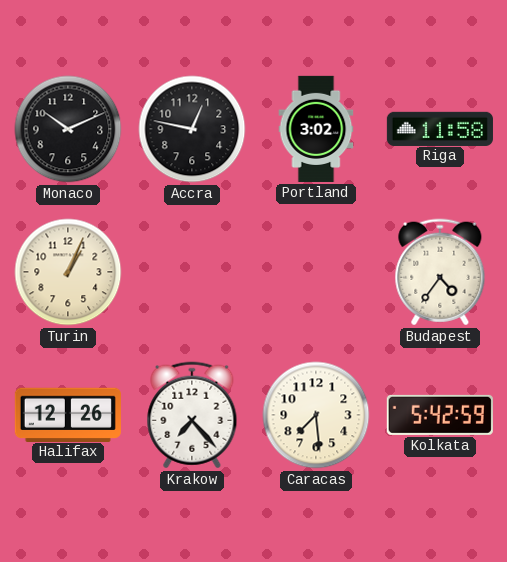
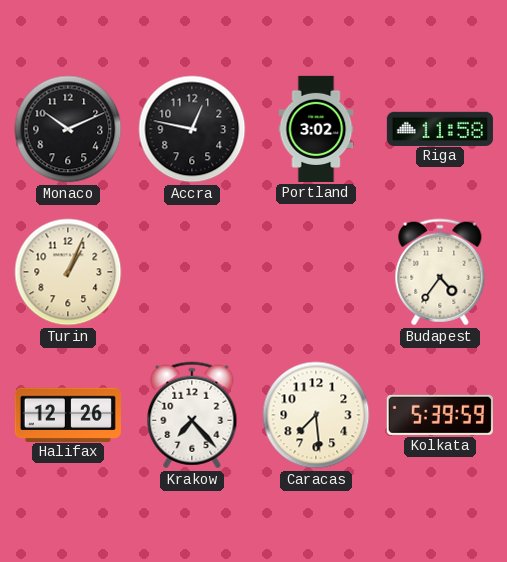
Kolkata: 5:42 -> 5:39 (440, 415)
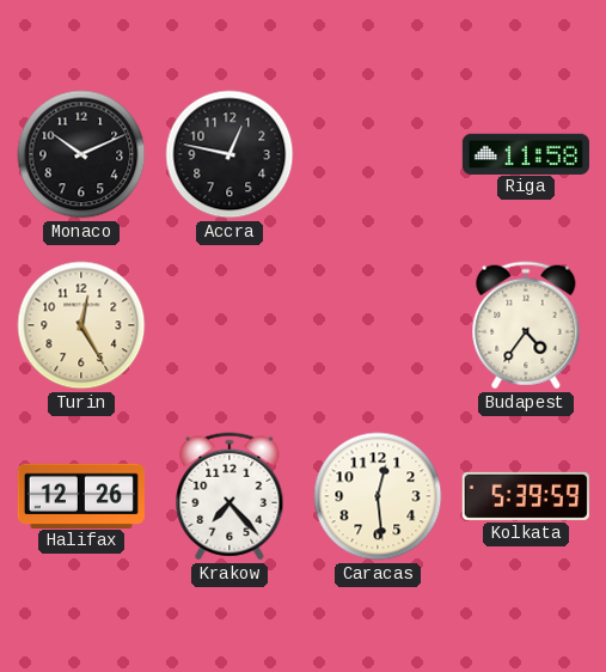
Portland: 3:02 -> none (316, 129)
Turin: 1:04 -> 12:25 (81, 325)
Caracas: 7:29 -> 12:29 (378, 496)
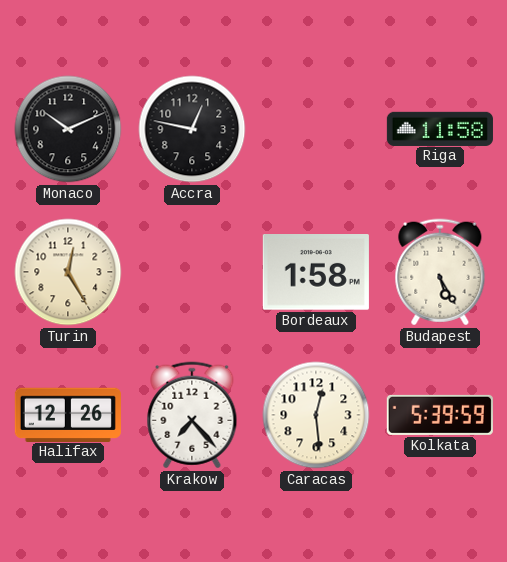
Bordeaux: none -> 1:58 (316, 272)
Budapest: 4:36 -> 5:25 (440, 272)
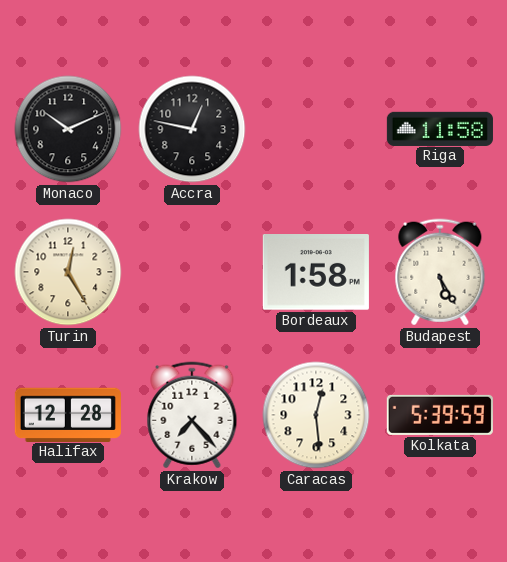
Halifax: 12:26 -> 12:28 (68, 414)
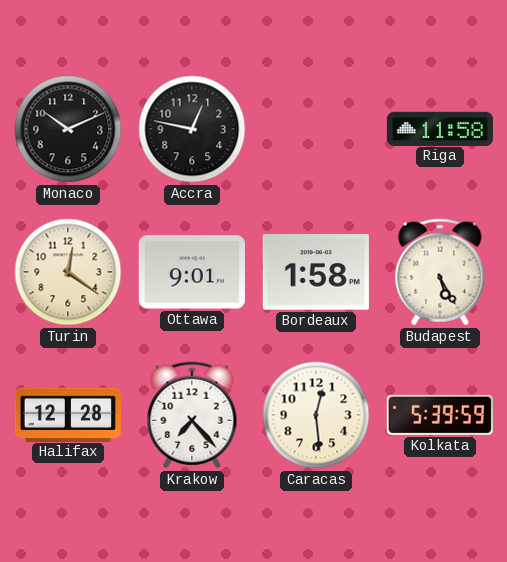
Turin: 12:25 -> 12:21 (68, 272)
Ottawa: none -> 9:01 (192, 272)
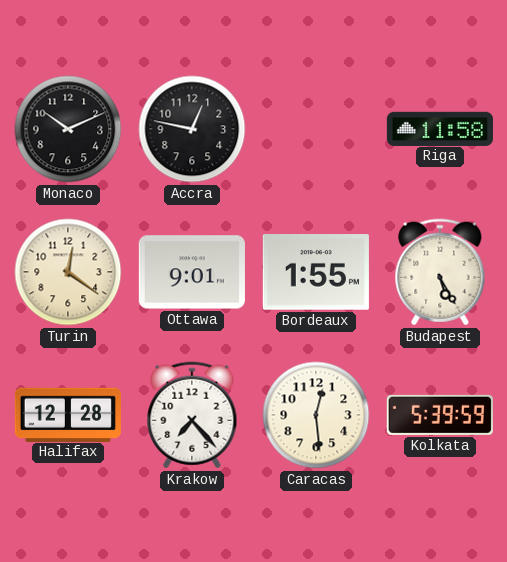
Bordeaux: 1:58 -> 1:55 (316, 272)
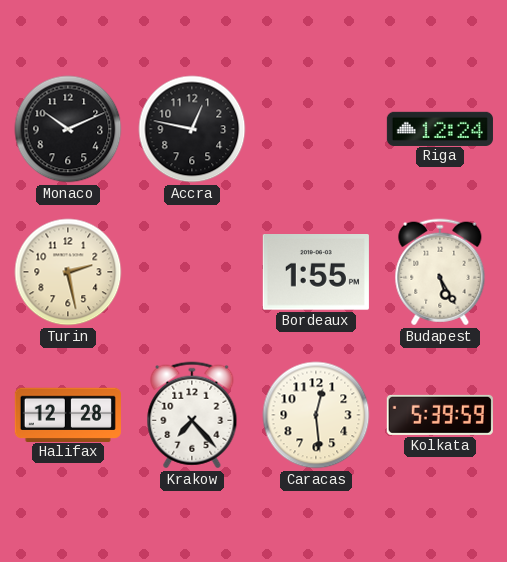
Riga: 11:58 -> 12:24 (440, 128)
Turin: 12:21 -> 2:28 (68, 272)
Ottawa: 9:01 -> none (192, 272)
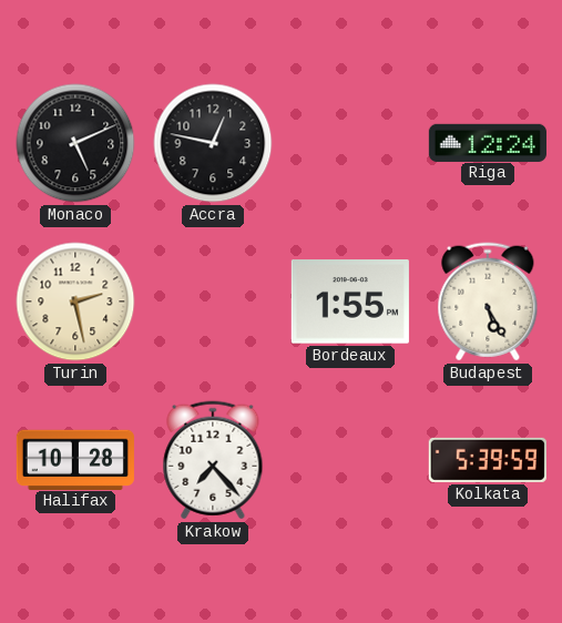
Monaco: 10:11 -> 5:11 (75, 143)
Halifax: 12:28 -> 10:28 (75, 459)
Caracas: 12:29 -> none (316, 415)
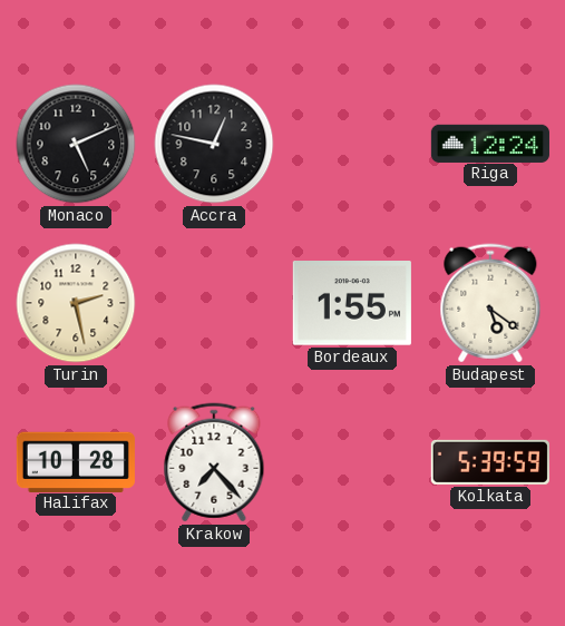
Budapest: 5:25 -> 5:21 (490, 303)
